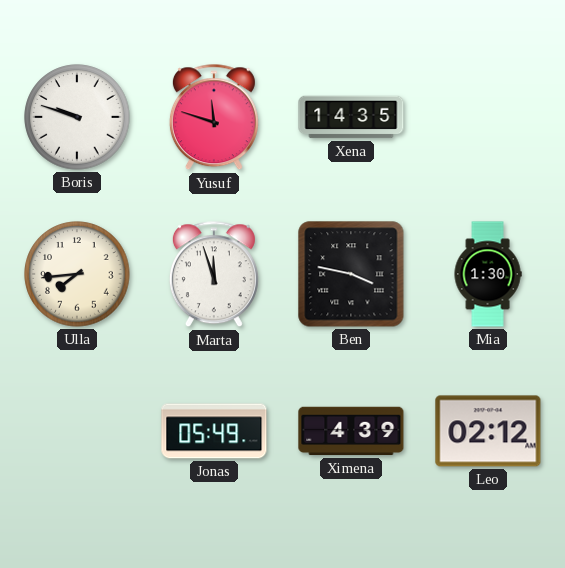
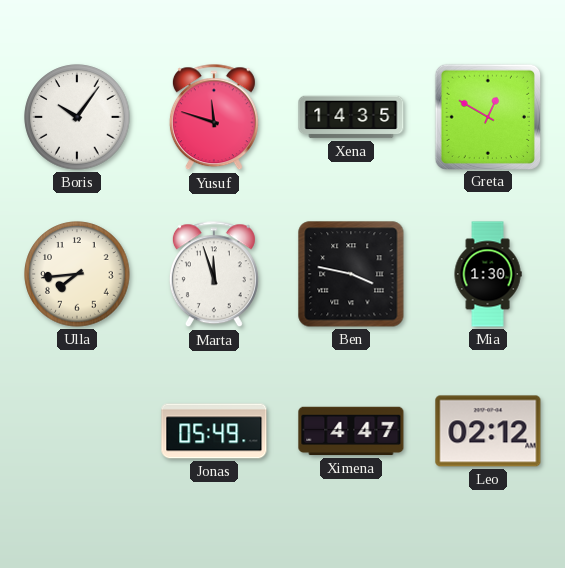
Boris: 9:48 -> 10:06 (77, 117)
Greta: none -> 12:50 (487, 116)
Ximena: 4:39 -> 4:47 (351, 431)
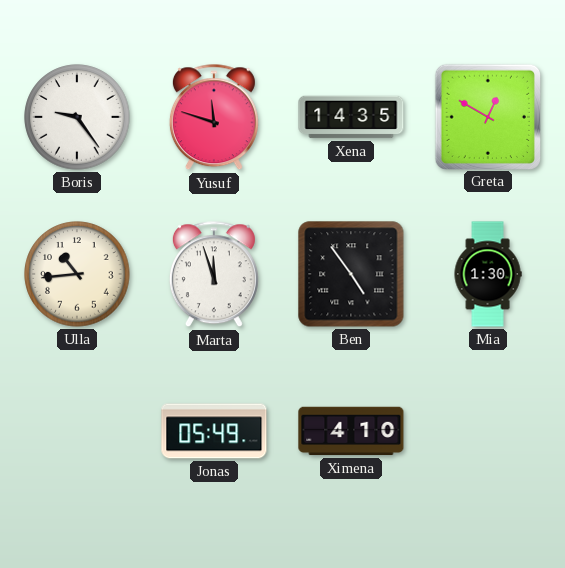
Boris: 10:06 -> 9:24 (77, 117)
Ulla: 7:44 -> 10:44 (77, 274)
Ben: 3:47 -> 4:54 (351, 274)
Ximena: 4:47 -> 4:10 (351, 431)
Leo: 02:12 -> none (488, 431)
